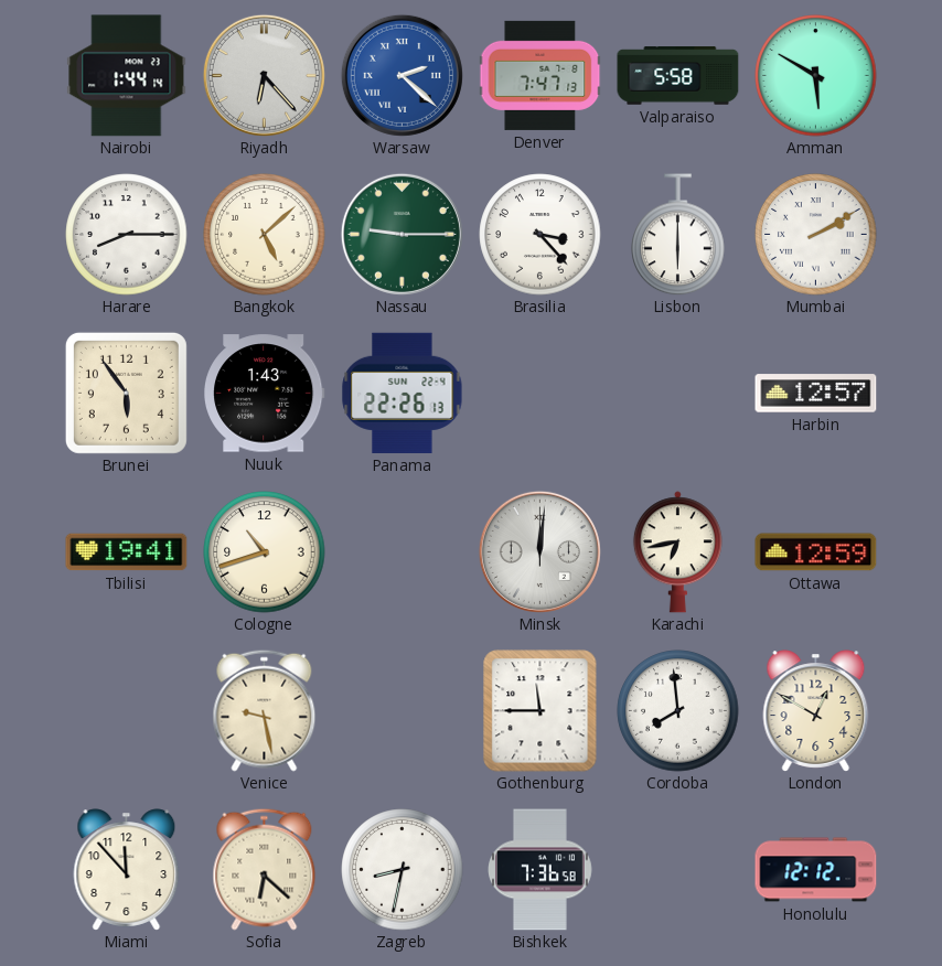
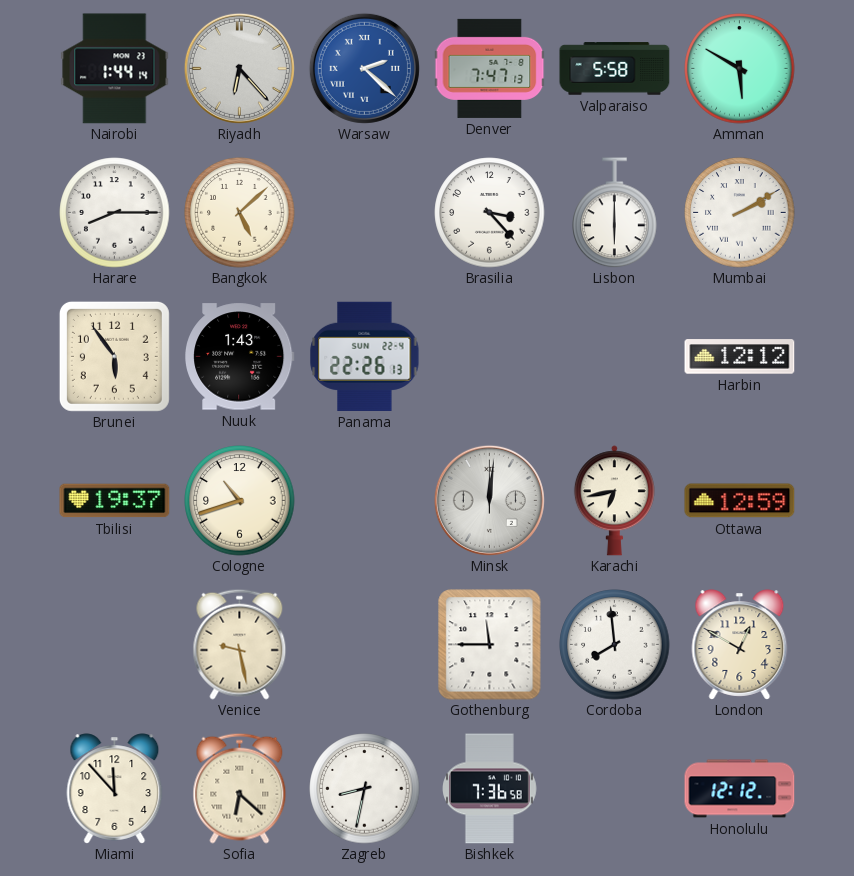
Nassau: 9:15 -> none (402, 234)
Harbin: 12:57 -> 12:12 (740, 357)
Tbilisi: 19:41 -> 19:37 (115, 501)
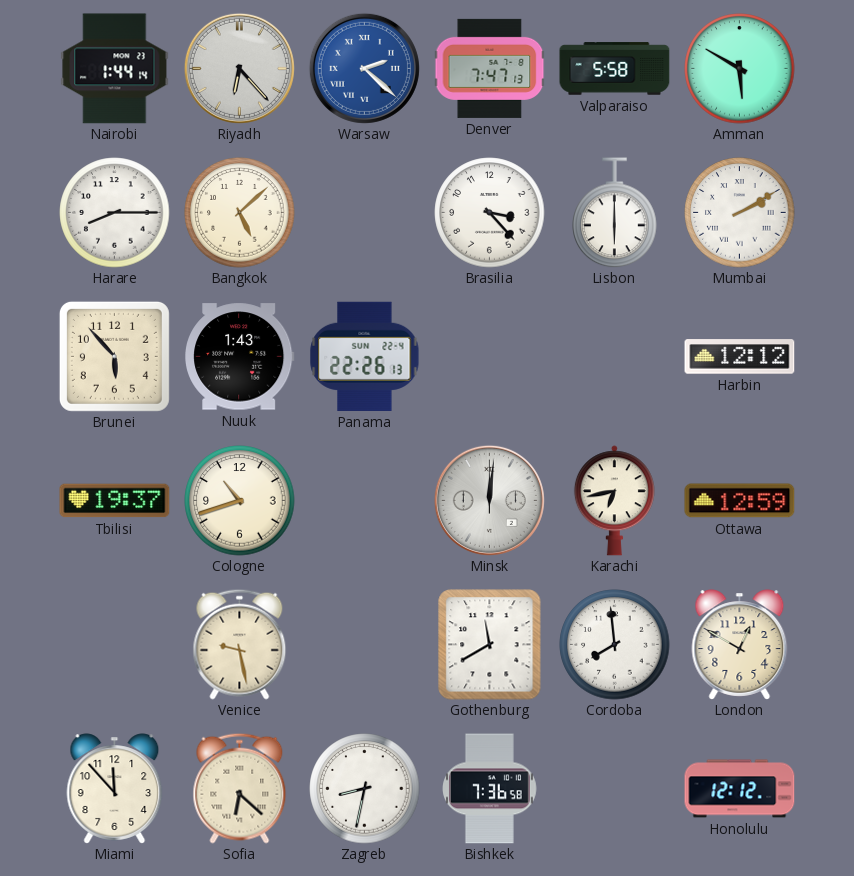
Brunei: 5:54 -> 5:53 (114, 356)
Gothenburg: 11:45 -> 11:40 (490, 645)
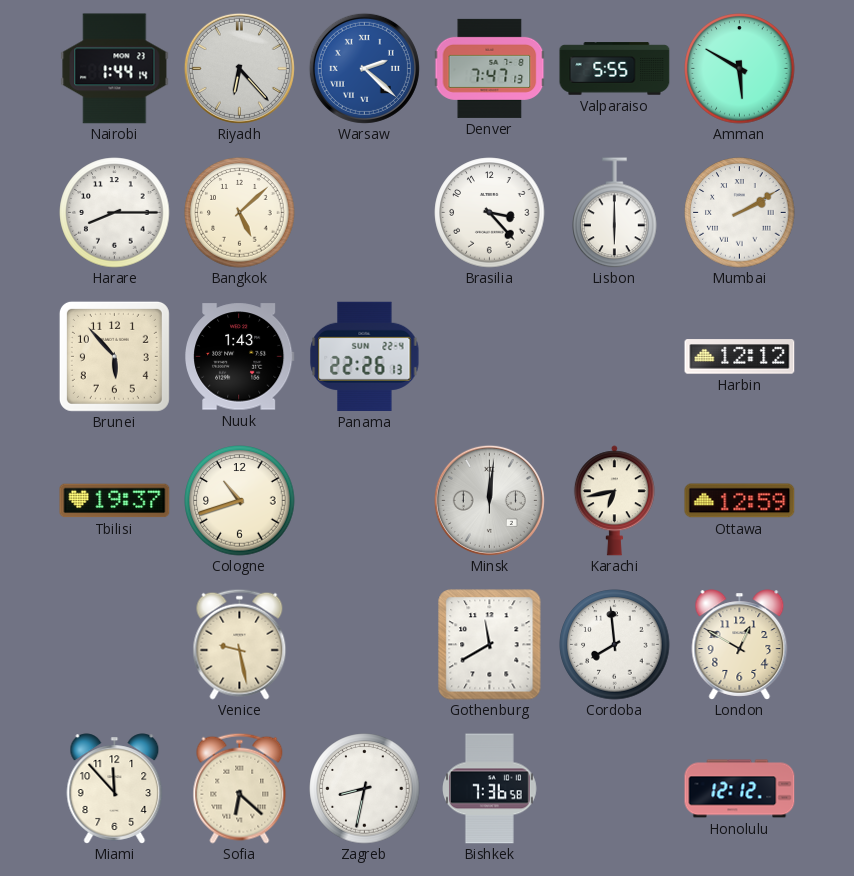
Valparaiso: 5:58 -> 5:55 (615, 69)
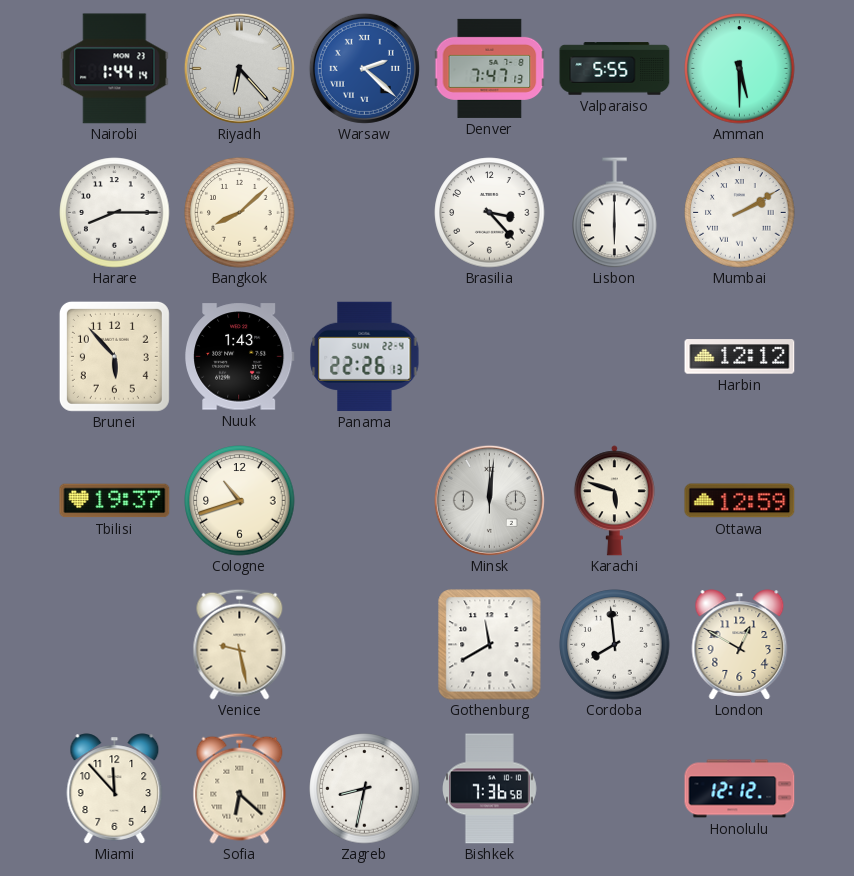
Amman: 5:50 -> 5:30 (740, 69)
Bangkok: 5:08 -> 8:08 (240, 213)
Karachi: 6:43 -> 5:48 (614, 501)
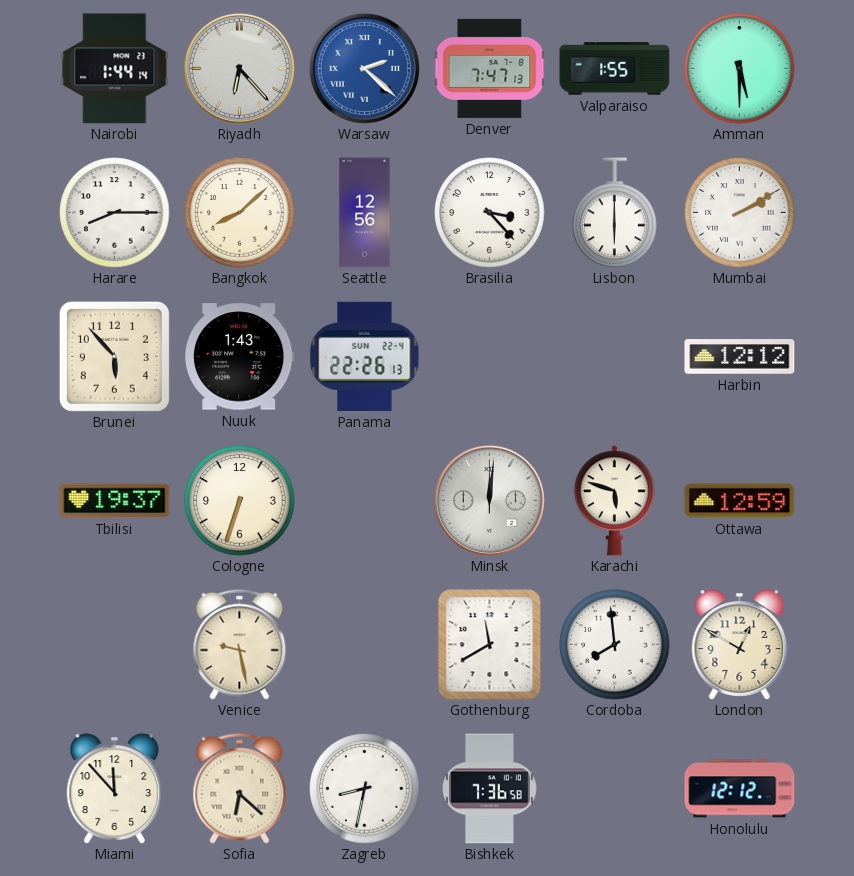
Valparaiso: 5:55 -> 1:55 (615, 69)
Seattle: none -> 12:56 (365, 213)
Cologne: 10:42 -> 6:33 (240, 501)
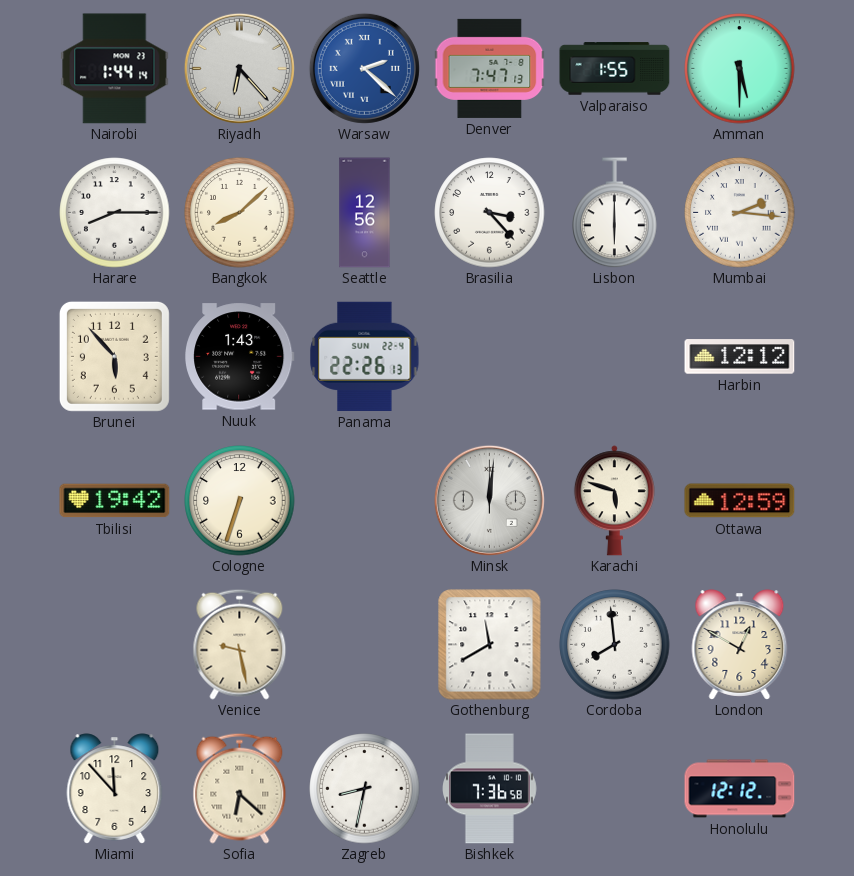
Mumbai: 2:10 -> 2:16 (740, 213)
Tbilisi: 19:37 -> 19:42 (115, 501)
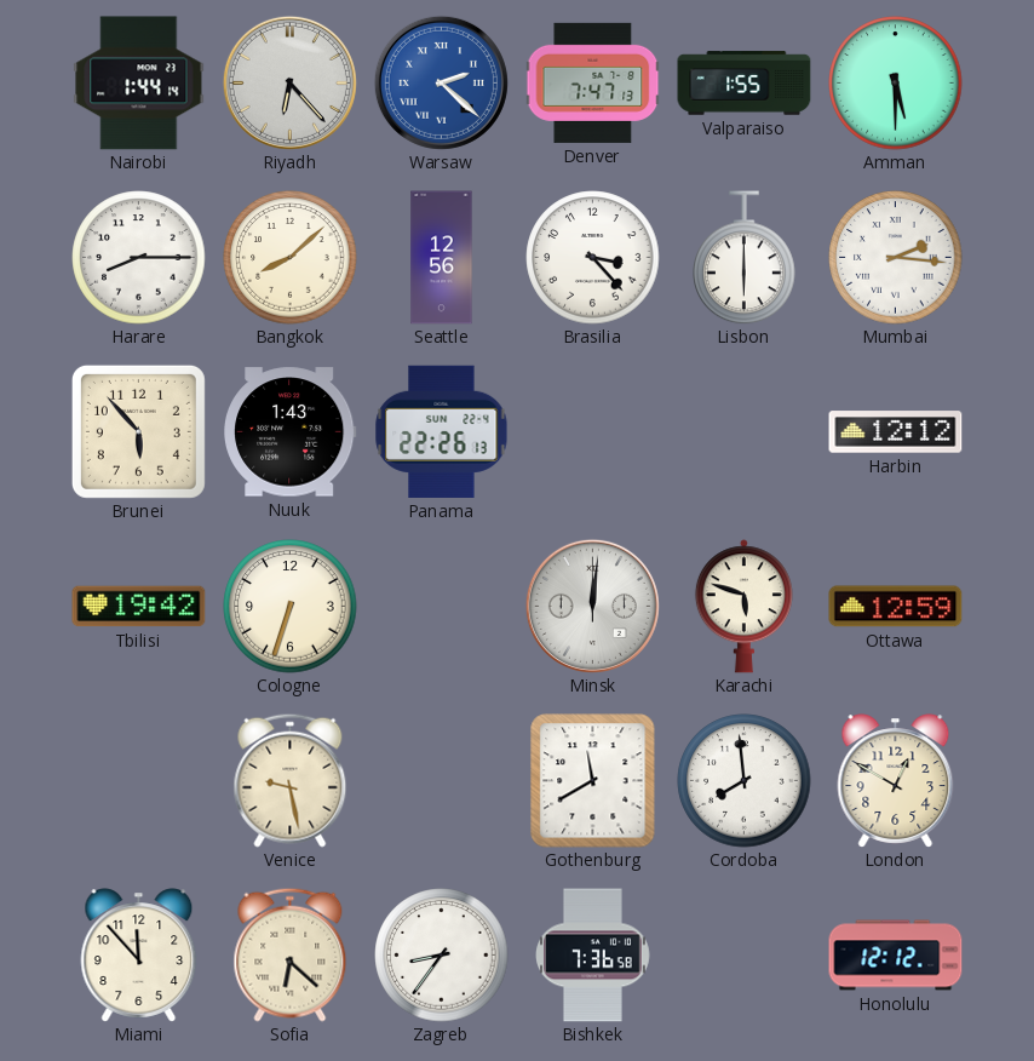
Zagreb: 8:32 -> 8:36 (442, 956)
